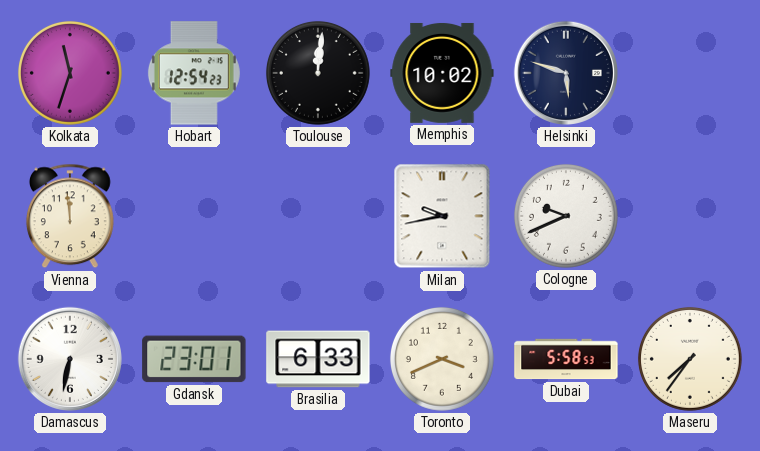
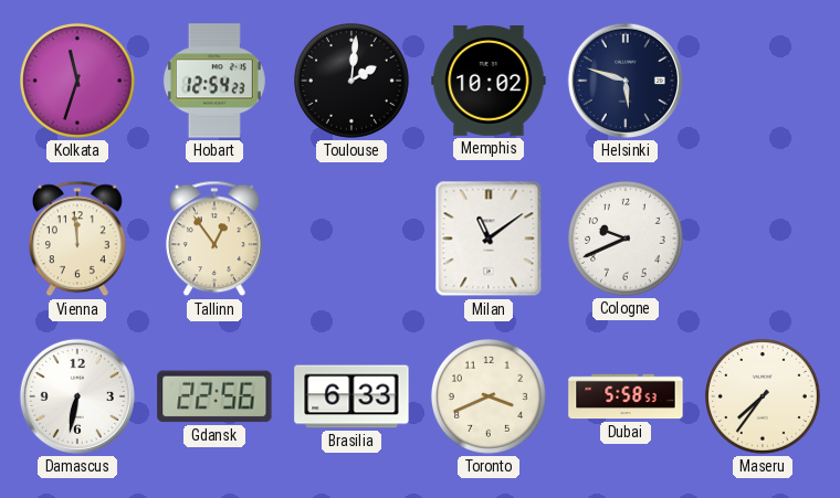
Toulouse: 12:01 -> 2:01 (351, 81)
Tallinn: none -> 12:54 (214, 239)
Milan: 9:43 -> 11:09 (489, 239)
Gdansk: 23:01 -> 22:56 (214, 396)
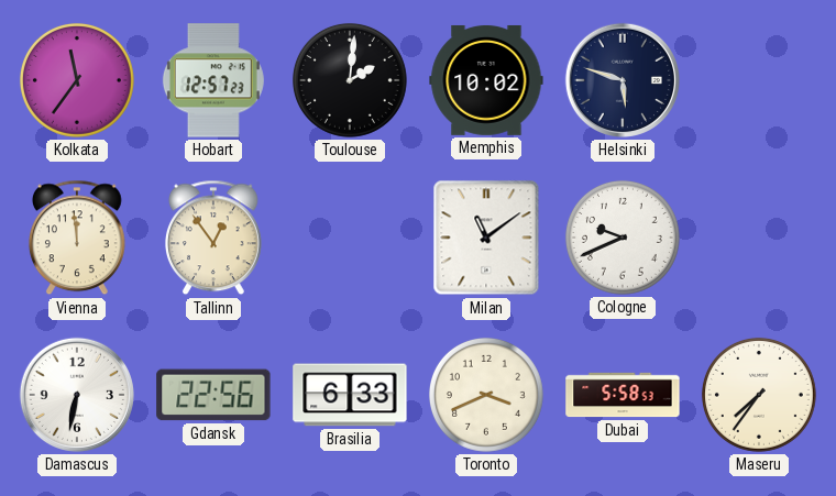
Kolkata: 11:33 -> 11:36 (77, 80)
Hobart: 12:54 -> 12:57 (213, 80)
